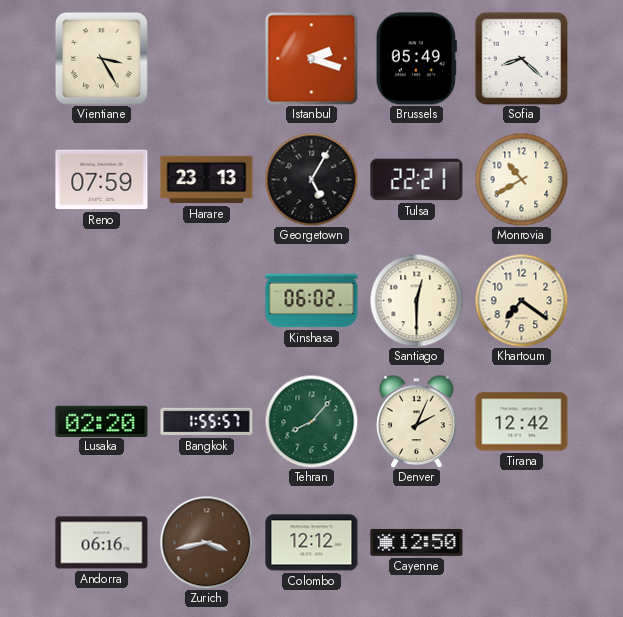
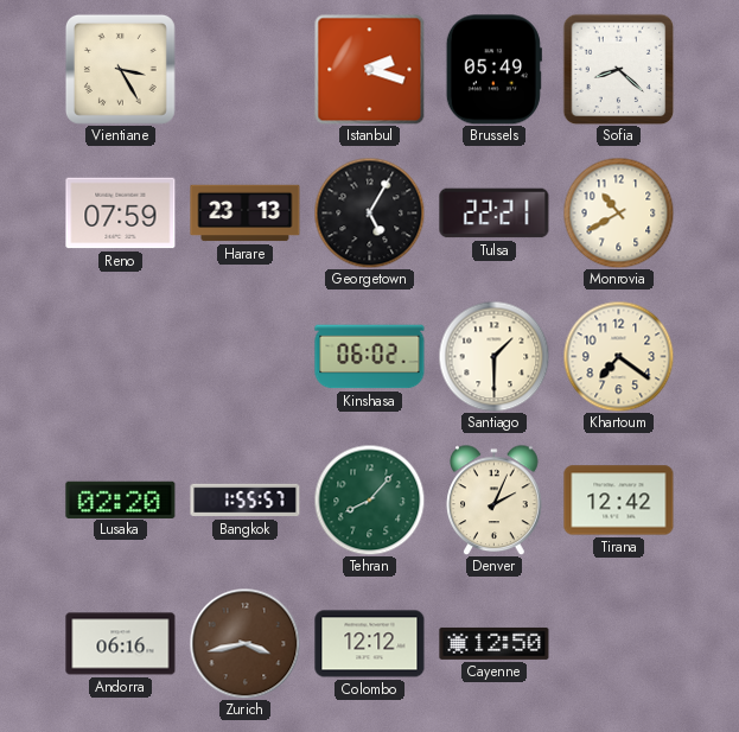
Santiago: 12:30 -> 1:30 (493, 356)
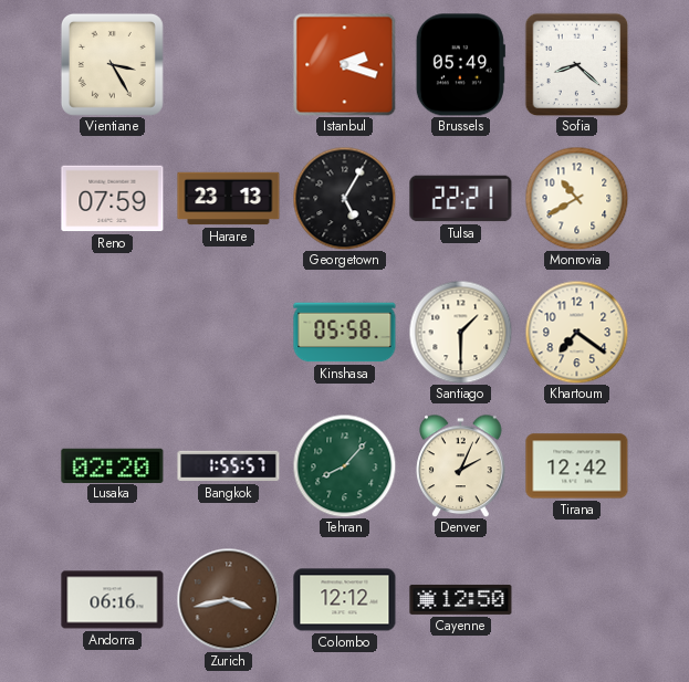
Kinshasa: 06:02 -> 05:58 (345, 333)
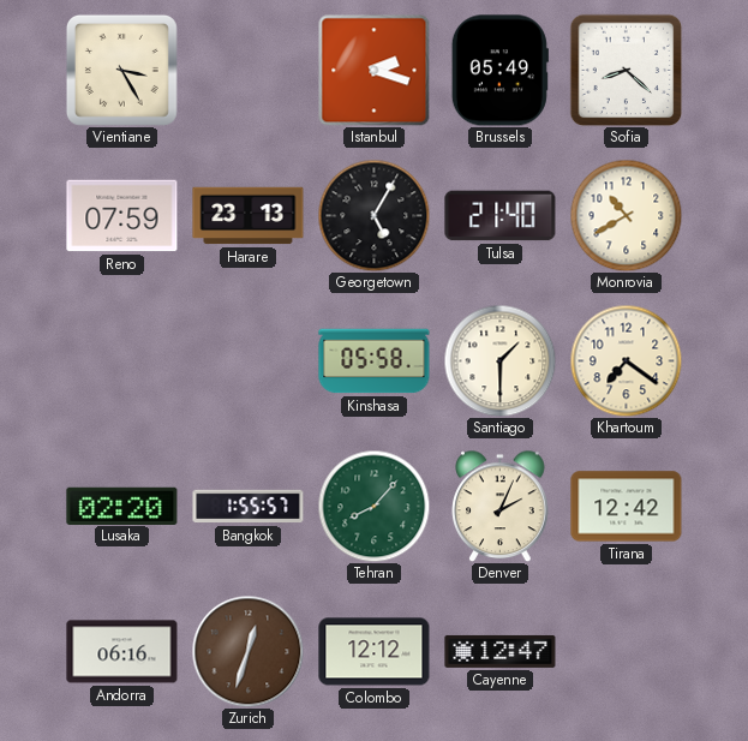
Tulsa: 22:21 -> 21:40 (501, 216)
Zurich: 3:43 -> 12:33 (247, 651)
Cayenne: 12:50 -> 12:47 (501, 651)
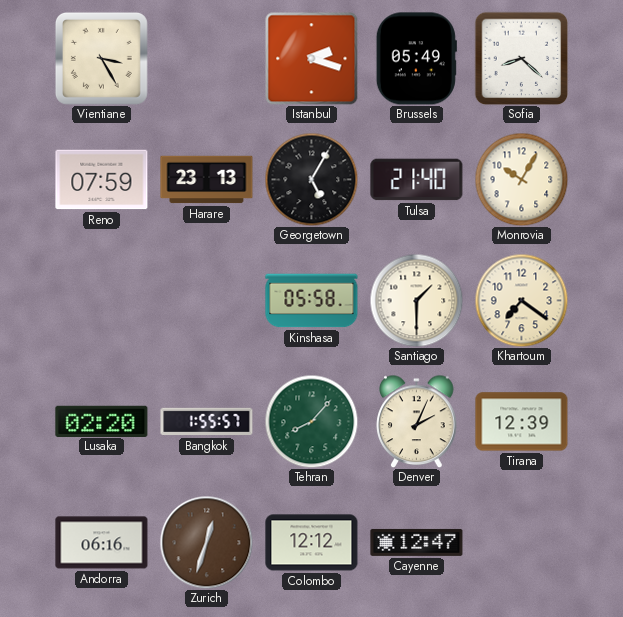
Monrovia: 10:40 -> 10:05 (521, 179)
Tirana: 12:42 -> 12:39 (522, 422)
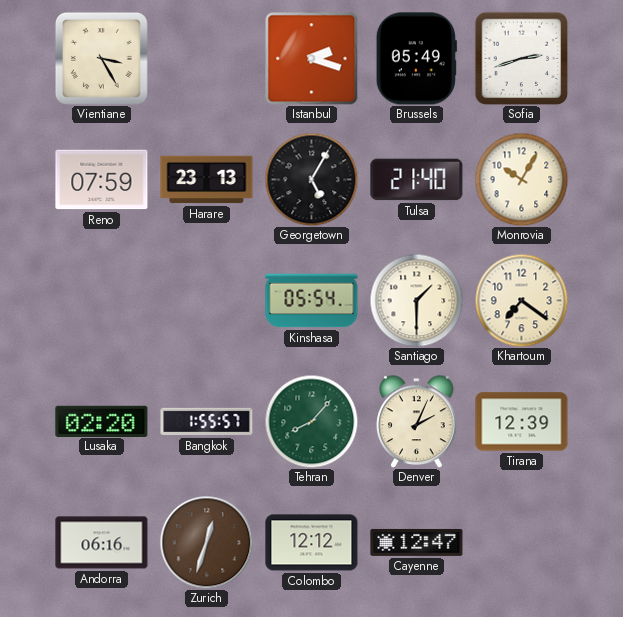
Sofia: 8:22 -> 2:42 (521, 58)
Kinshasa: 05:58 -> 05:54 (312, 301)
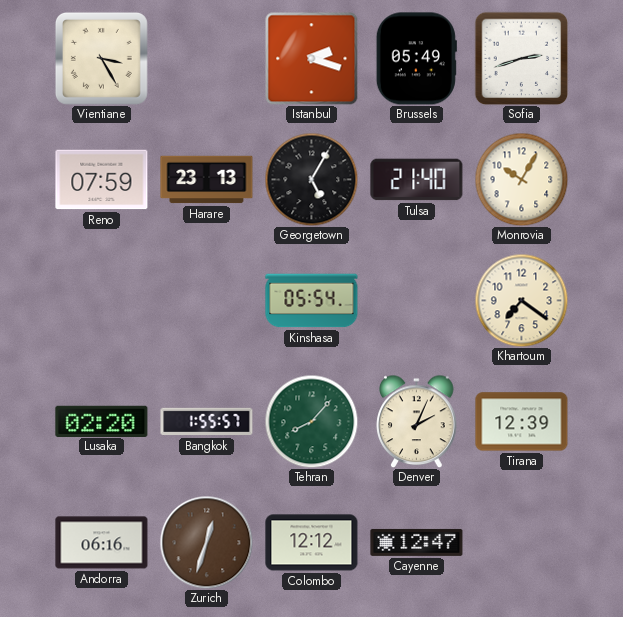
Santiago: 1:30 -> none (416, 300)
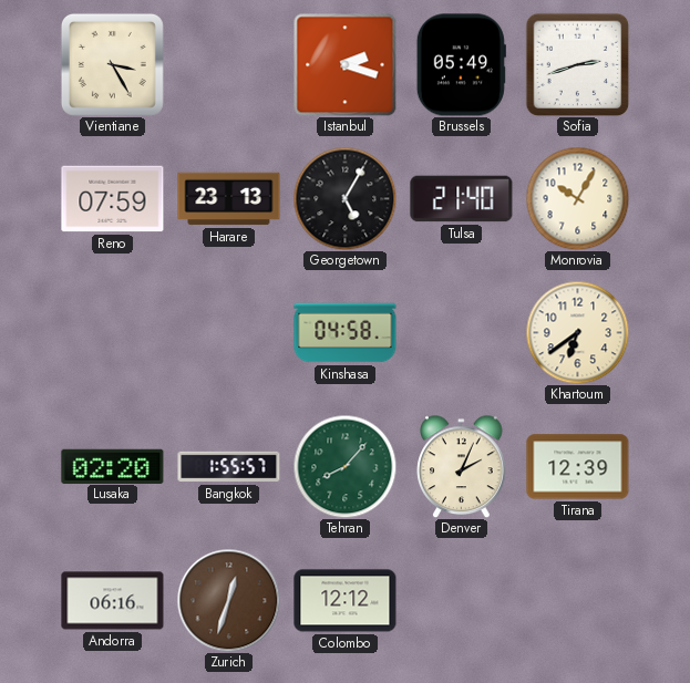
Kinshasa: 05:54 -> 04:58 (346, 333)
Khartoum: 7:21 -> 6:39 (577, 332)
Cayenne: 12:47 -> none (417, 542)
